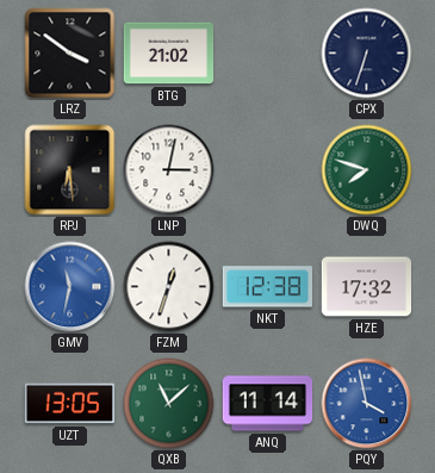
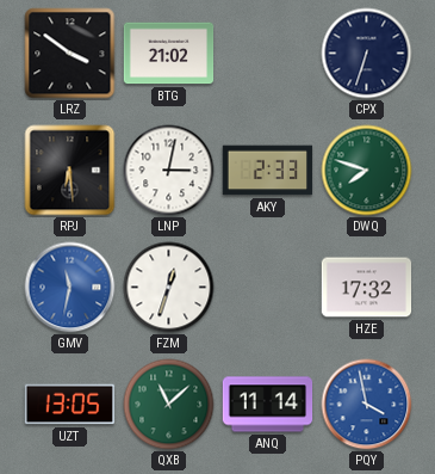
AKY: none -> 2:33 (268, 171)
NKT: 12:38 -> none (267, 287)
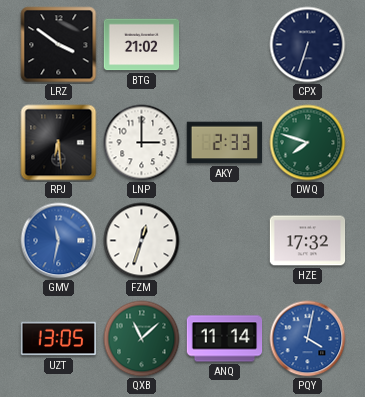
LNP: 3:02 -> 3:00 (142, 143)
PQY: 3:58 -> 4:02 (308, 339)
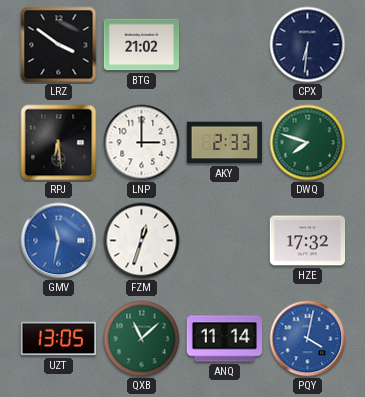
CPX: 6:33 -> 6:31 (308, 45)
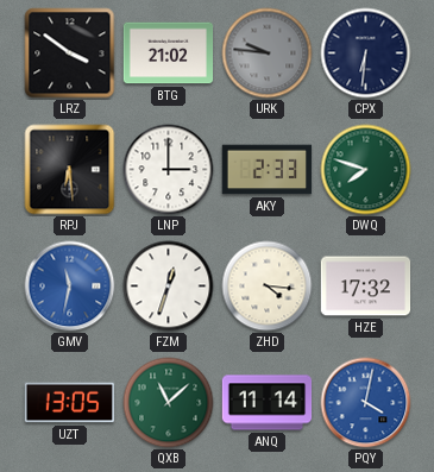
URK: none -> 9:46 (268, 54)
ZHD: none -> 4:16 (268, 287)
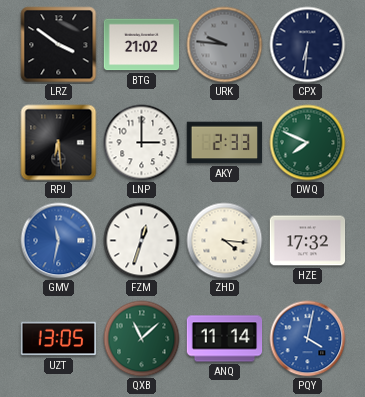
DWQ: 7:48 -> 7:49 (308, 143)
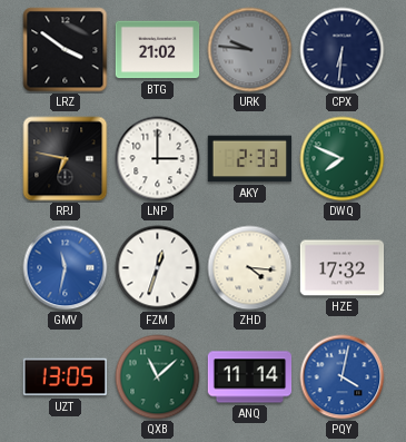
RPJ: 6:29 -> 6:47 (66, 159)
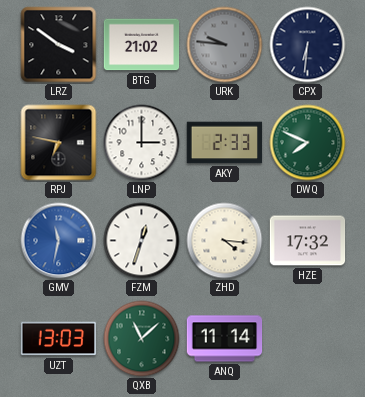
UZT: 13:05 -> 13:03 (59, 339)
PQY: 4:02 -> none (343, 377)
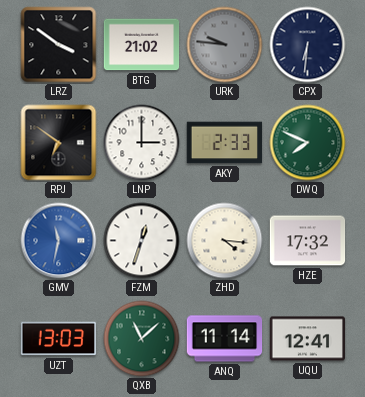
RPJ: 6:47 -> 6:51 (59, 143)
UQU: none -> 12:41 (308, 339)
